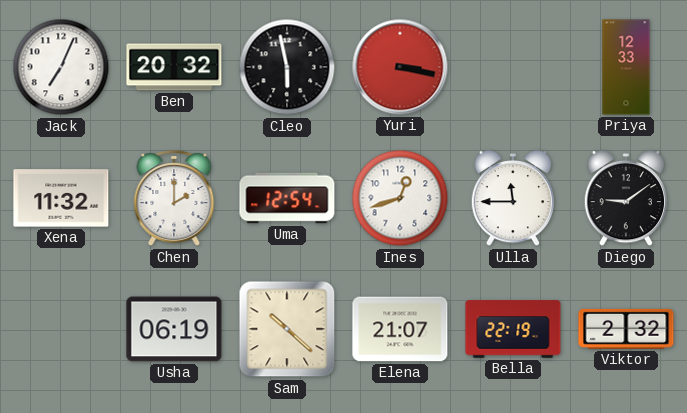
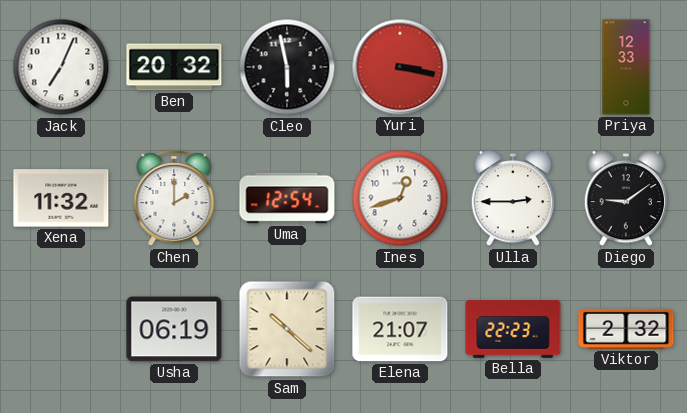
Ulla: 11:45 -> 2:45 (513, 198)
Bella: 22:19 -> 22:23 (513, 329)
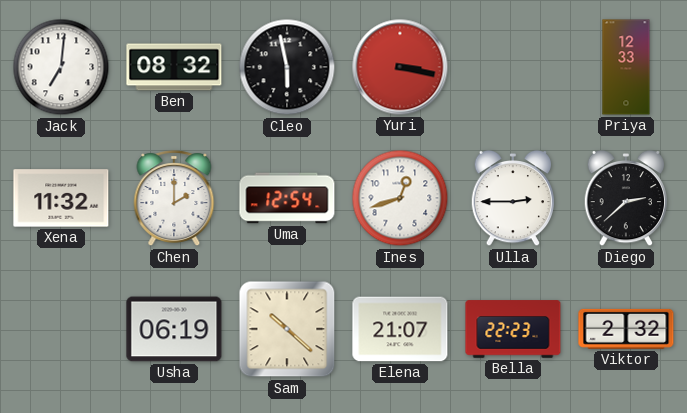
Jack: 7:04 -> 7:01 (61, 67)
Ben: 20:32 -> 08:32 (174, 67)
Diego: 9:09 -> 2:38 (626, 198)
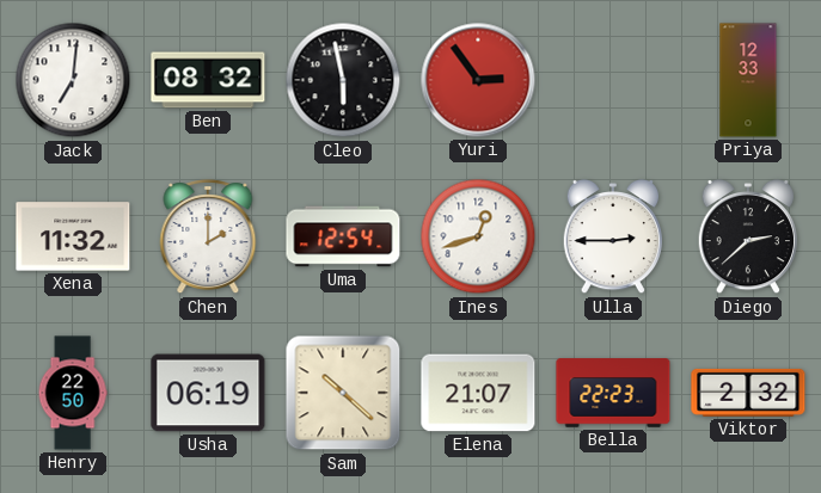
Yuri: 3:17 -> 2:54 (478, 80)
Henry: none -> 22:50 (73, 393)
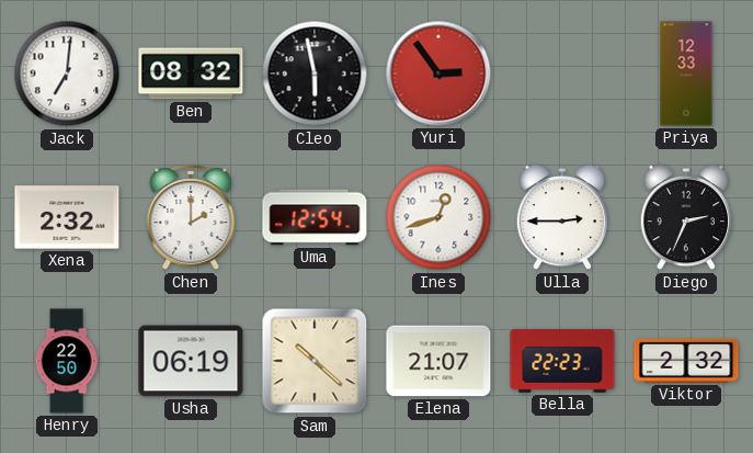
Xena: 11:32 -> 2:32 (67, 217)
Diego: 2:38 -> 2:34 (686, 217)
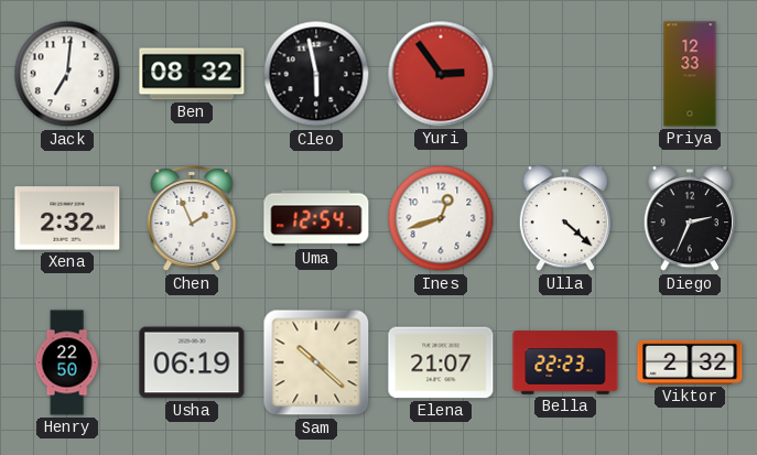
Chen: 2:00 -> 1:56 (192, 219)
Ulla: 2:45 -> 4:22 (565, 218)
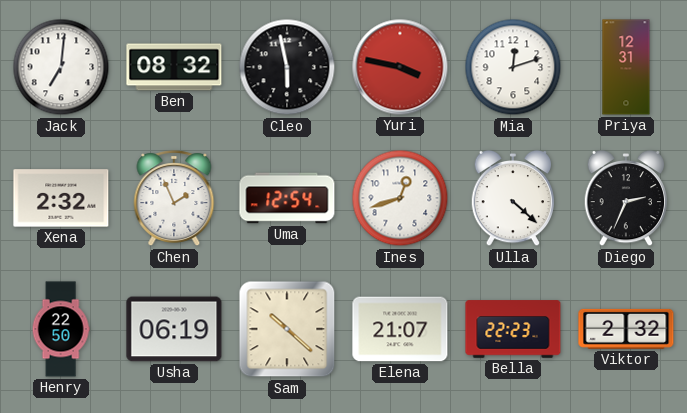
Yuri: 2:54 -> 3:47 (400, 67)
Mia: none -> 12:12 (513, 67)
Priya: 12:33 -> 12:31 (626, 67)
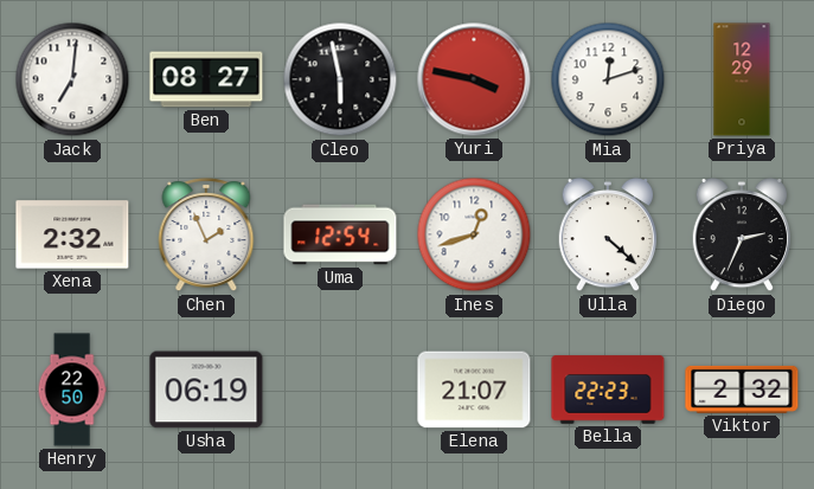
Ben: 08:32 -> 08:27 (206, 79)
Priya: 12:31 -> 12:29 (742, 79)
Sam: 10:22 -> none (287, 329)
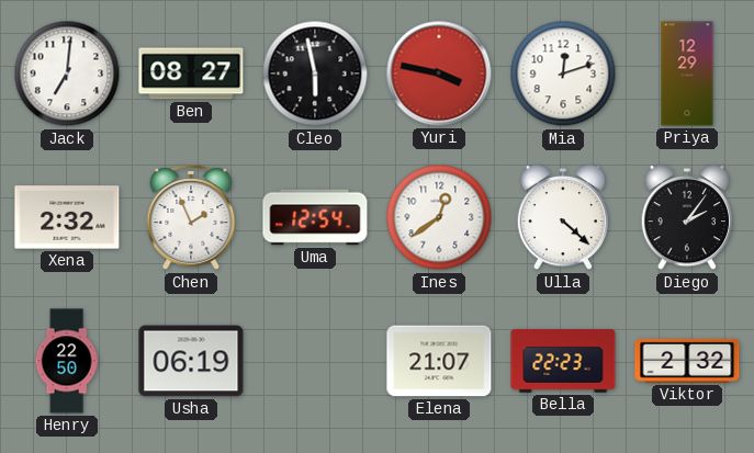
Ines: 12:42 -> 12:39 (439, 217)
Diego: 2:34 -> 2:06 (687, 217)
